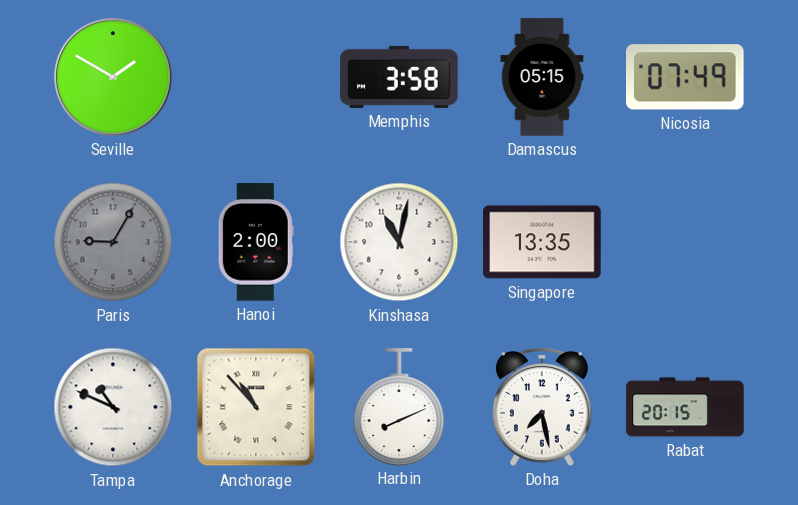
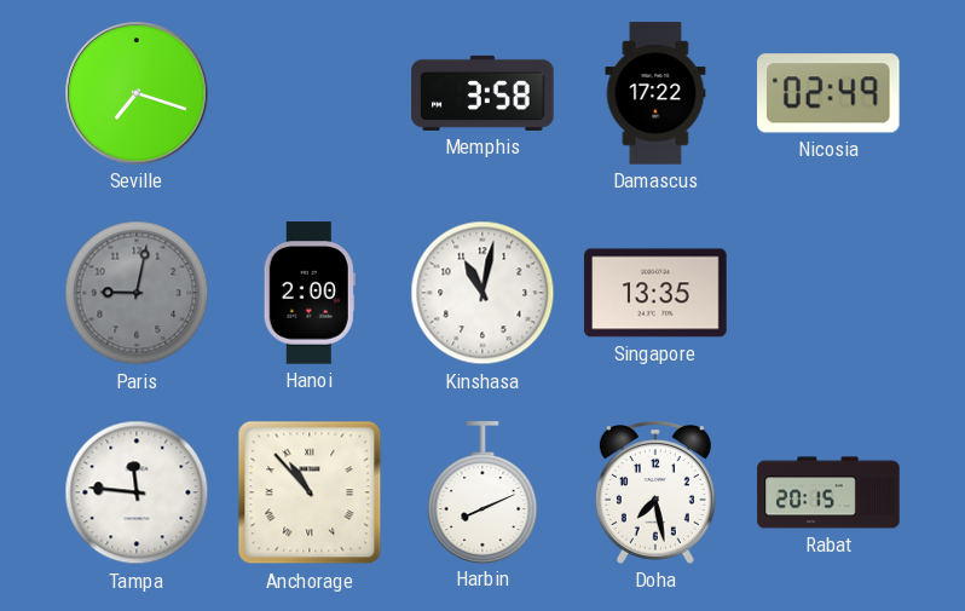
Seville: 1:50 -> 7:18 (137, 93)
Damascus: 05:15 -> 17:22 (655, 93)
Nicosia: 07:49 -> 02:49 (830, 93)
Paris: 9:05 -> 9:02 (137, 293)
Tampa: 10:49 -> 11:46 (137, 492)
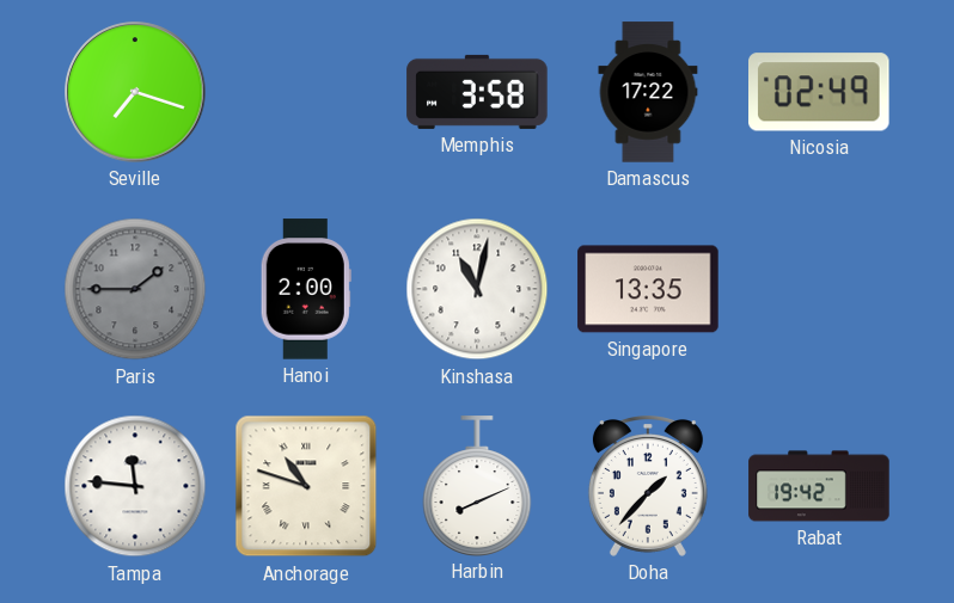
Paris: 9:02 -> 1:45 (135, 289)
Anchorage: 10:53 -> 10:48 (306, 486)
Doha: 7:28 -> 1:37 (648, 487)
Rabat: 20:15 -> 19:42 (819, 486)
